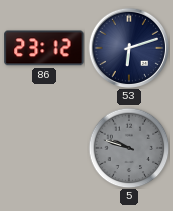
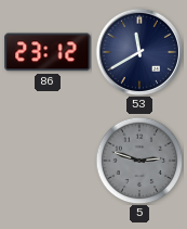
53: 6:12 -> 11:40 (138, 51)
5: 9:48 -> 2:48 (139, 161)
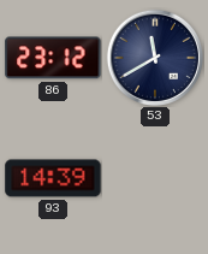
93: none -> 14:39 (53, 178)
5: 2:48 -> none (139, 161)
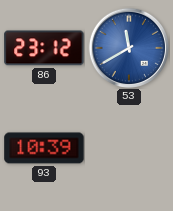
53 dial: navy -> blue (128, 47)
93: 14:39 -> 10:39 (44, 148)
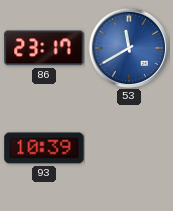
86: 23:12 -> 23:17 (44, 48)
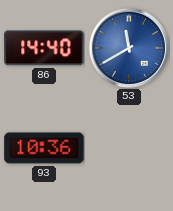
86: 23:17 -> 14:40 (44, 48)
93: 10:39 -> 10:36 (44, 148)
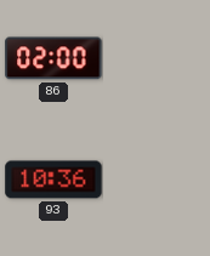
86: 14:40 -> 02:00 (53, 58)
53: 11:40 -> none (128, 47)
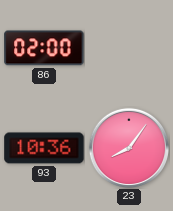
23: none -> 8:06 (128, 147)
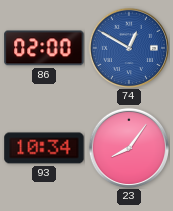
74: none -> 12:50 (128, 47)
93: 10:36 -> 10:34 (44, 148)
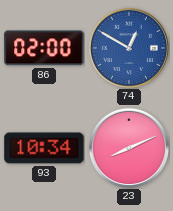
23: 8:06 -> 8:11 (128, 147)
